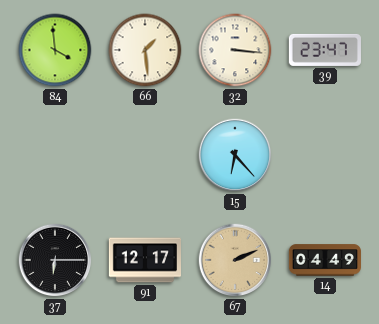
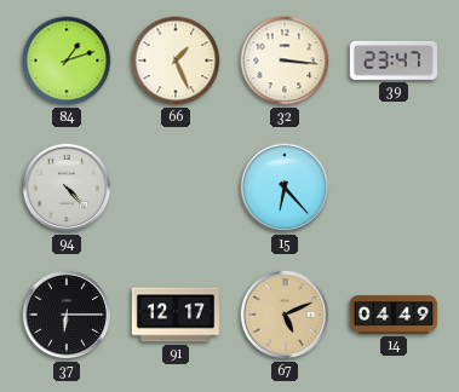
84: 3:59 -> 1:12 (67, 60)
66: 1:29 -> 1:26 (176, 60)
94: none -> 4:23 (67, 188)
67: 2:11 -> 5:11 (285, 315)
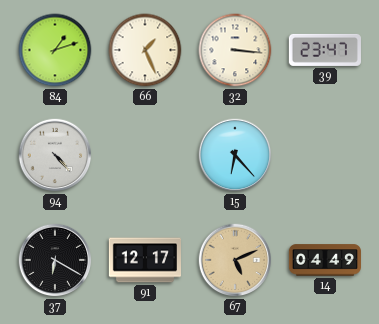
37: 6:15 -> 6:20 (55, 260)
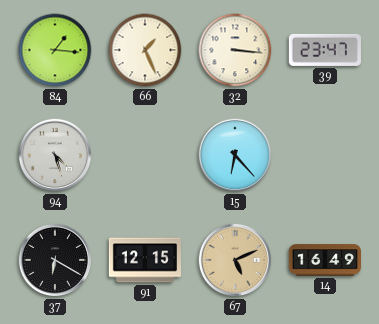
84: 1:12 -> 1:16 (55, 50)
94: 4:23 -> 4:27 (55, 155)
91: 12:17 -> 12:15 (144, 260)
14: 04:49 -> 16:49 (324, 260)
